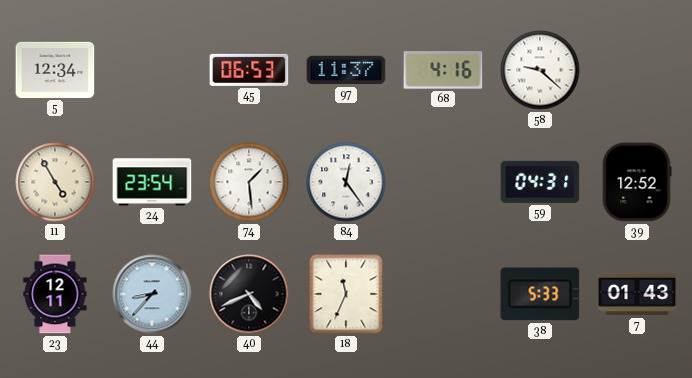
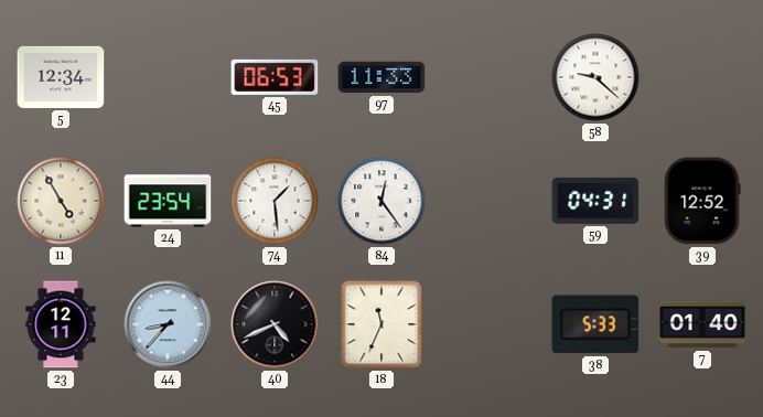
97: 11:37 -> 11:33 (382, 77)
68: 4:16 -> none (443, 70)
7: 01:43 -> 01:40 (702, 324)
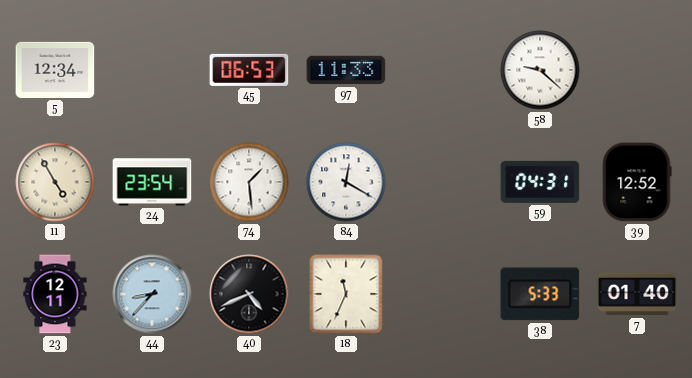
84: 12:24 -> 12:20 (346, 182)
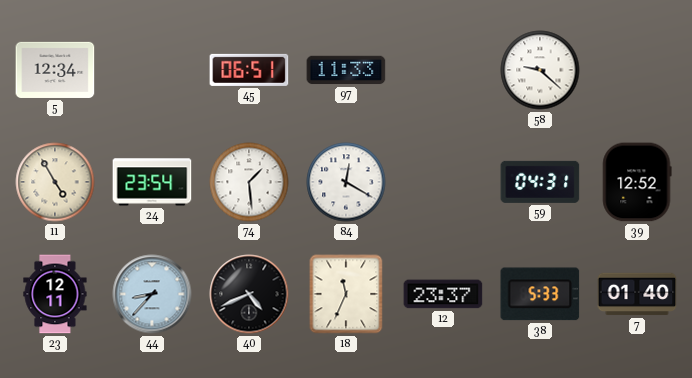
45: 06:53 -> 06:51 (249, 70)
12: none -> 23:37 (443, 294)
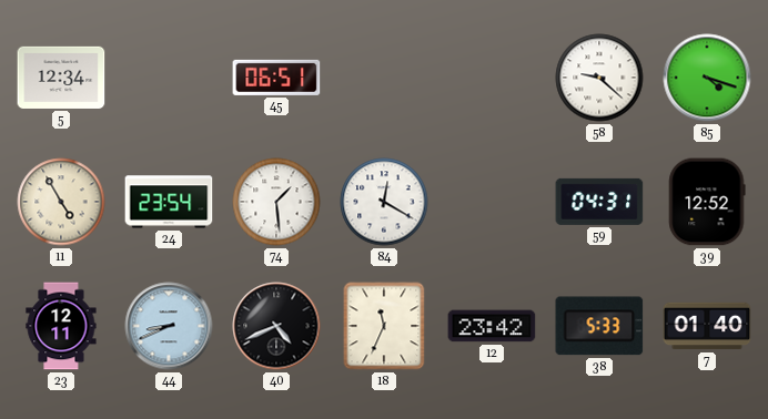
97: 11:33 -> none (346, 70)
85: none -> 4:18 (707, 78)
44: 8:37 -> 8:41 (169, 326)
12: 23:37 -> 23:42 (492, 326)
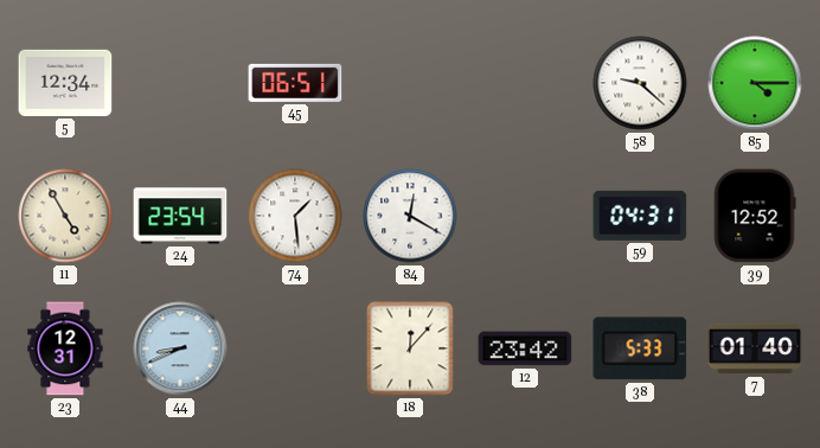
85: 4:18 -> 4:15 (755, 83)
23: 12:11 -> 12:31 (65, 348)
40: 4:41 -> none (276, 326)
18: 11:34 -> 12:07 (410, 348)
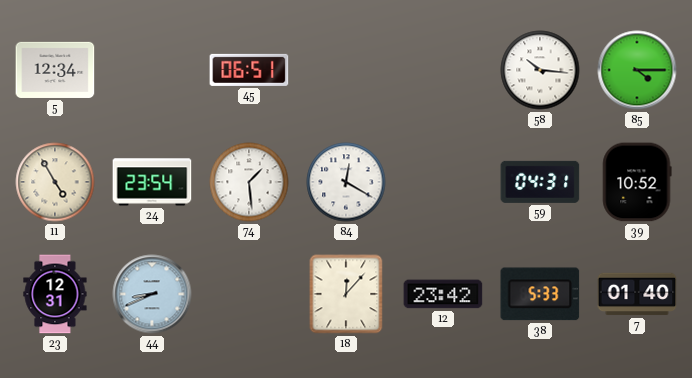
58: 9:22 -> 10:16 (540, 70)
39: 12:52 -> 10:52 (637, 182)
